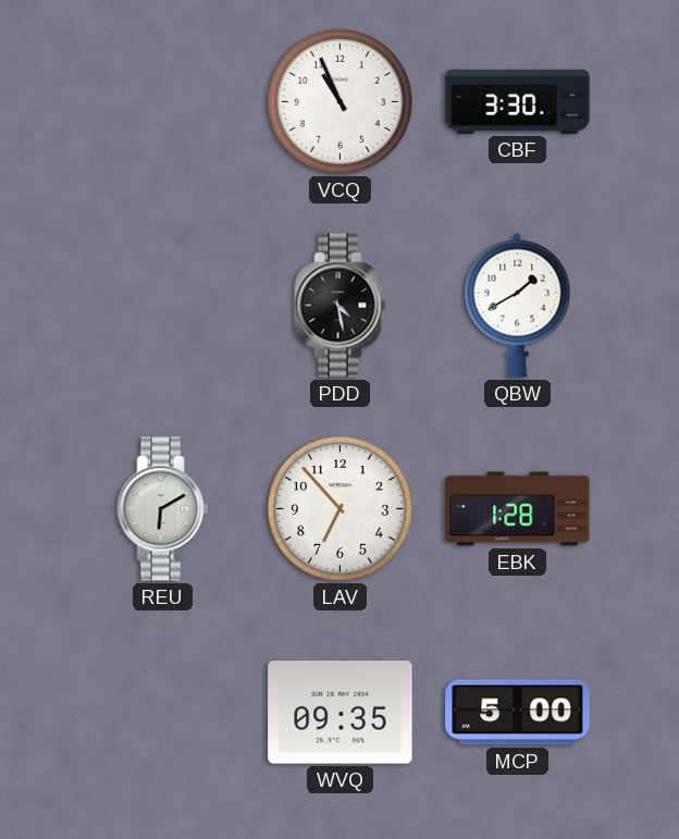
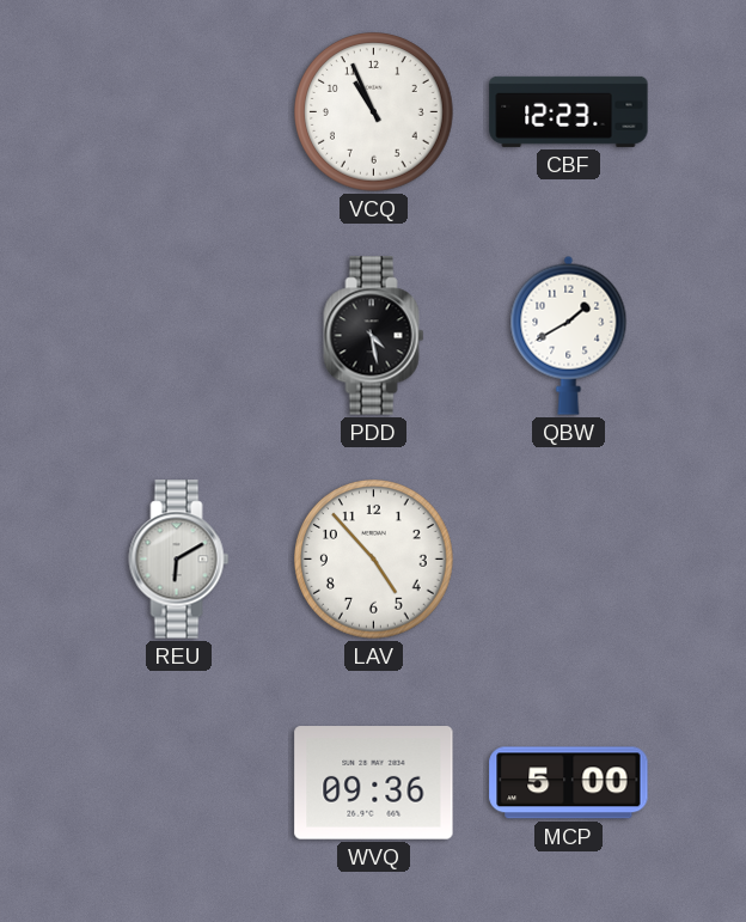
CBF: 3:30 -> 12:23 (569, 111)
LAV: 6:53 -> 4:53 (374, 560)
EBK: 1:28 -> none (518, 509)
WVQ: 09:35 -> 09:36 (374, 783)
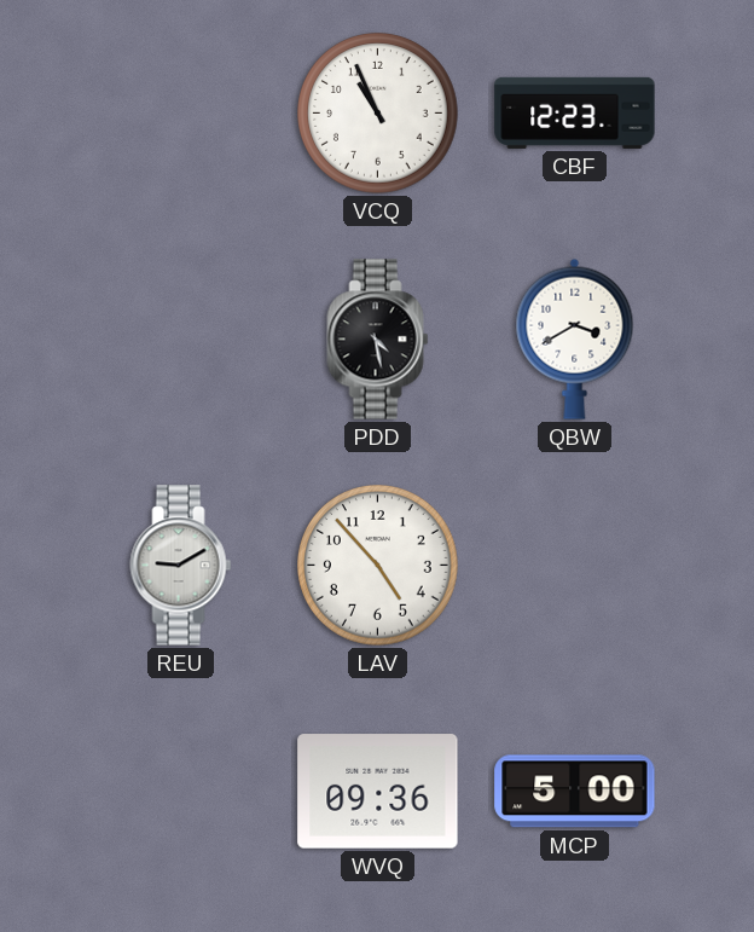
QBW: 1:40 -> 3:40 (575, 338)
REU: 6:10 -> 9:10 (181, 566)
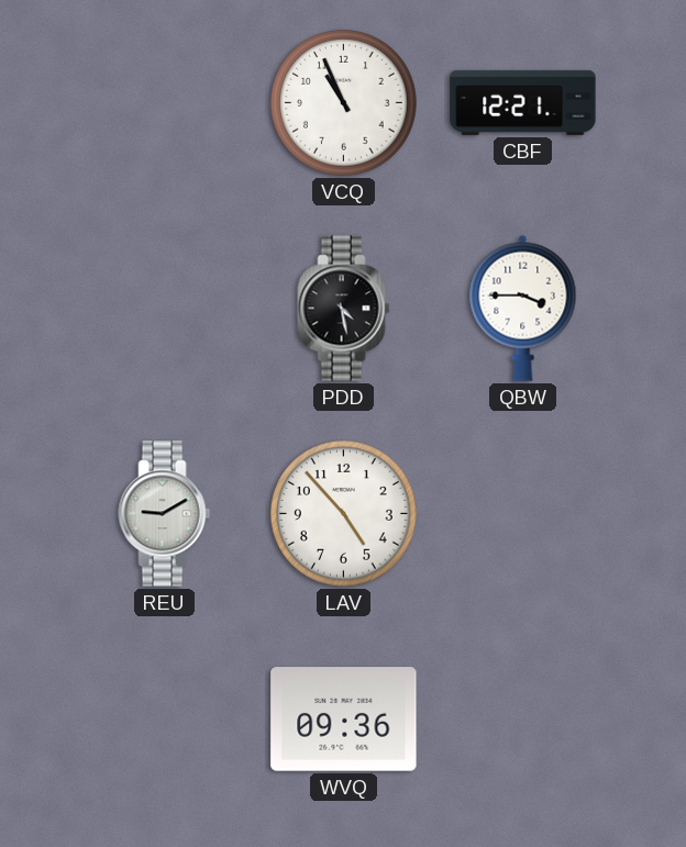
CBF: 12:23 -> 12:21 (523, 102)
QBW: 3:40 -> 3:45 (523, 308)
MCP: 5:00 -> none (575, 792)
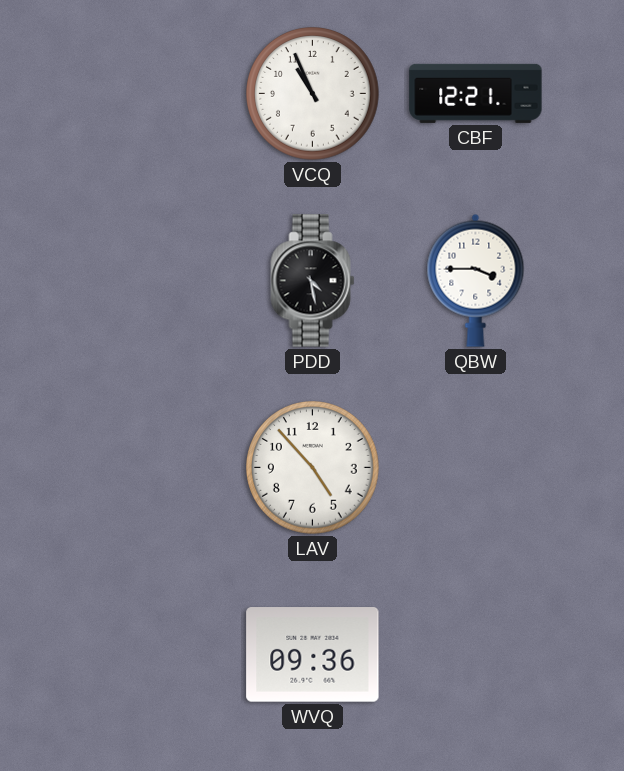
REU: 9:10 -> none (165, 514)
